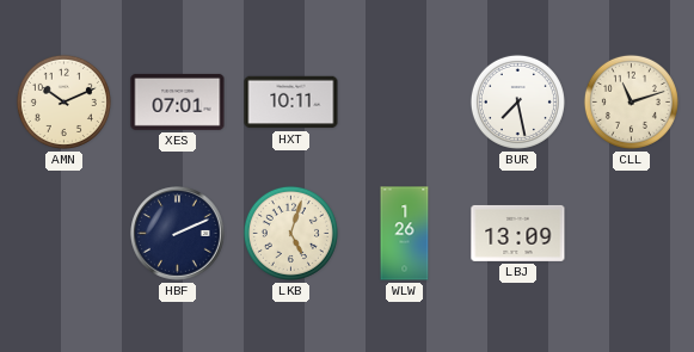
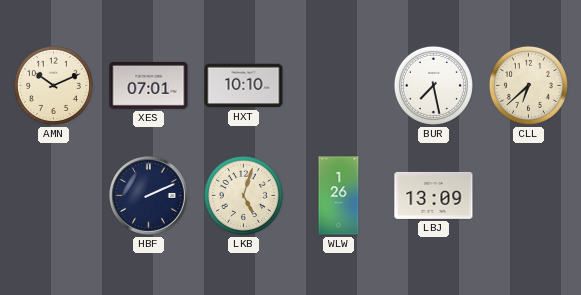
HXT: 10:11 -> 10:10 (244, 86)
CLL: 11:12 -> 6:38 (528, 85)
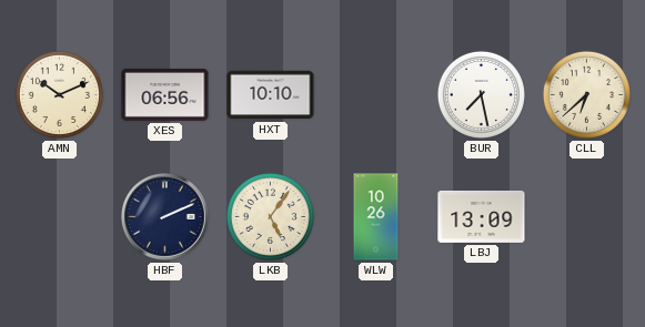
XES: 07:01 -> 06:56 (165, 94)
LKB: 5:03 -> 5:06 (270, 216)
WLW: 1:26 -> 10:26 (376, 217)
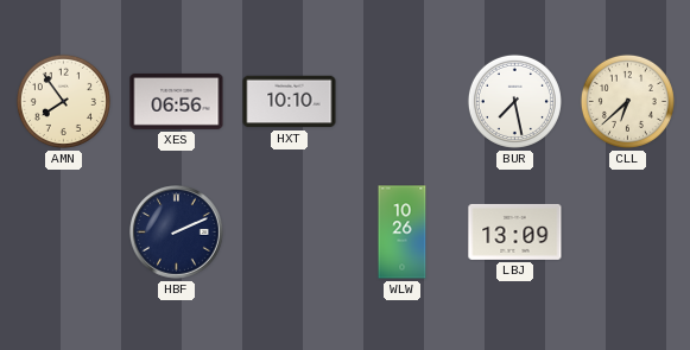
AMN: 10:11 -> 7:54 (63, 101)
LKB: 5:06 -> none (270, 216)
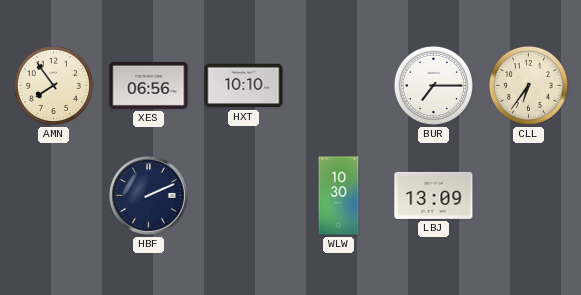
BUR: 7:28 -> 7:15 (433, 85)
CLL: 6:38 -> 6:36 (528, 85)
WLW: 10:26 -> 10:30 (339, 196)
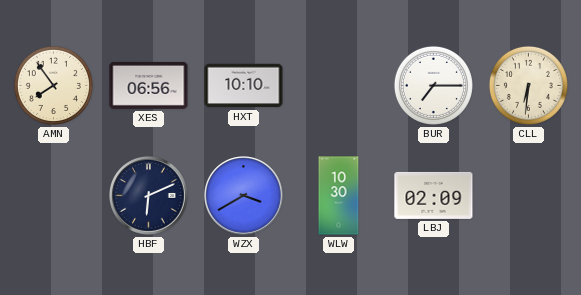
CLL: 6:36 -> 6:31 (528, 85)
HBF: 2:11 -> 6:11 (149, 196)
WZX: none -> 3:40 (244, 196)
LBJ: 13:09 -> 02:09 (434, 195)
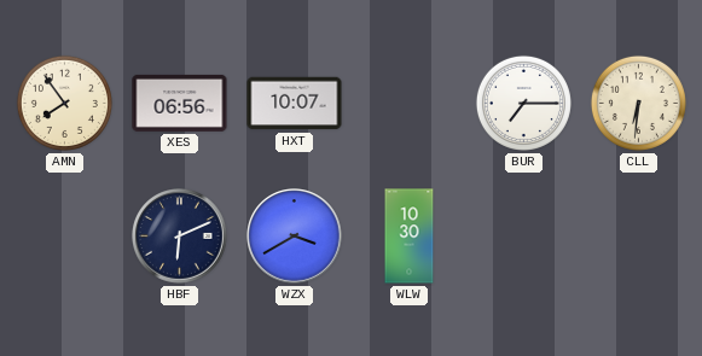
HXT: 10:10 -> 10:07 (295, 104)
LBJ: 02:09 -> none (434, 195)
